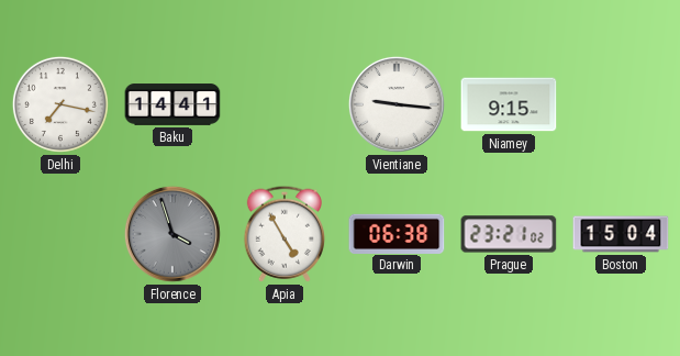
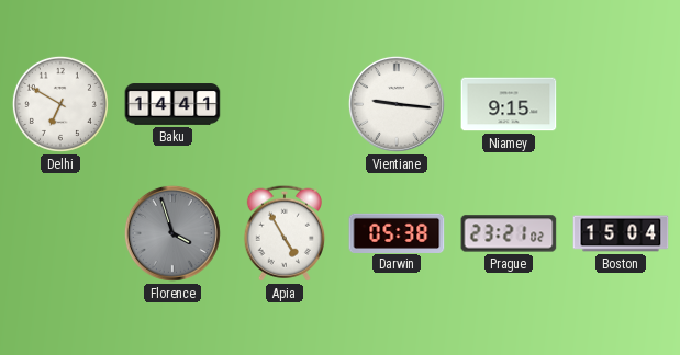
Delhi: 7:17 -> 6:50 (60, 104)
Darwin: 06:38 -> 05:38 (397, 232)
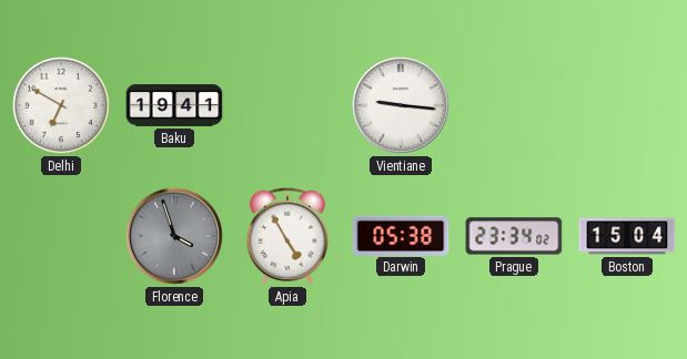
Baku: 14:41 -> 19:41 (174, 105)
Niamey: 9:15 -> none (509, 104)
Prague: 23:21 -> 23:34 (514, 236)
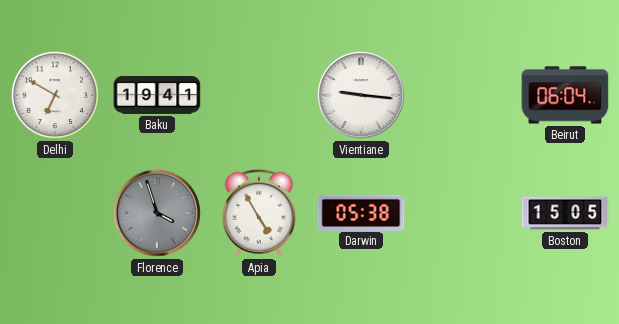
Beirut: none -> 06:04 (565, 95)
Prague: 23:34 -> none (514, 236)
Boston: 15:04 -> 15:05 (565, 213)
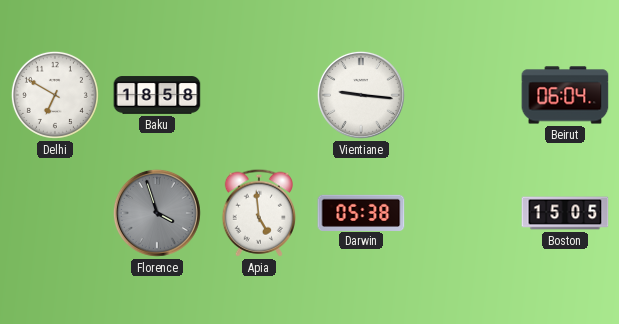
Baku: 19:41 -> 18:58 (157, 95)
Apia: 4:55 -> 4:59 (258, 213)
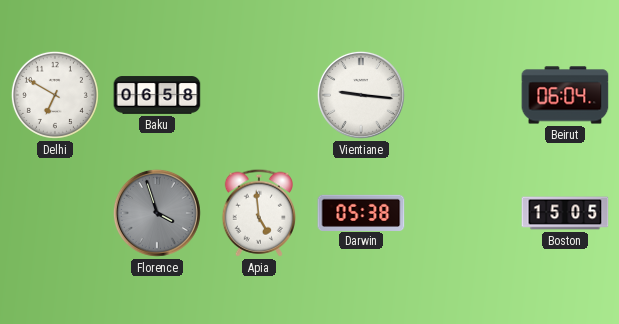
Baku: 18:58 -> 06:58 (157, 95)
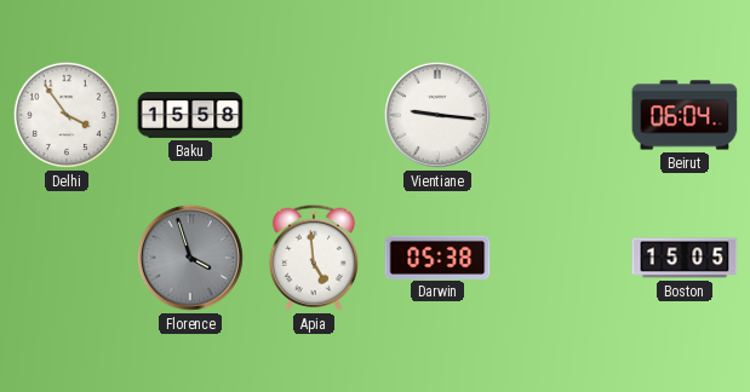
Delhi: 6:50 -> 3:54 (67, 115)
Baku: 06:58 -> 15:58 (190, 115)
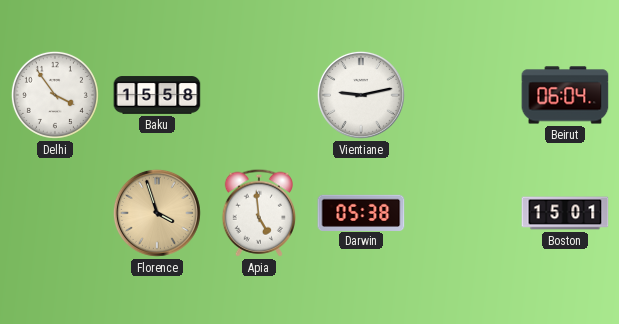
Vientiane: 9:16 -> 9:13 (361, 95)
Florence dial: grey -> champagne (157, 213)
Boston: 15:05 -> 15:01 (565, 213)
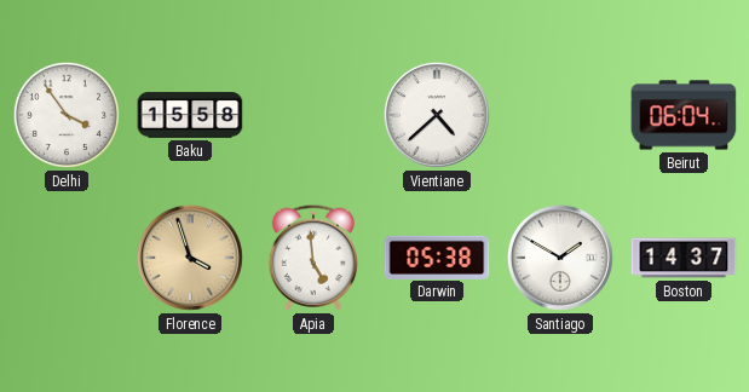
Vientiane: 9:13 -> 4:38 (437, 115)
Santiago: none -> 1:50 (560, 258)
Boston: 15:01 -> 14:37 (684, 258)
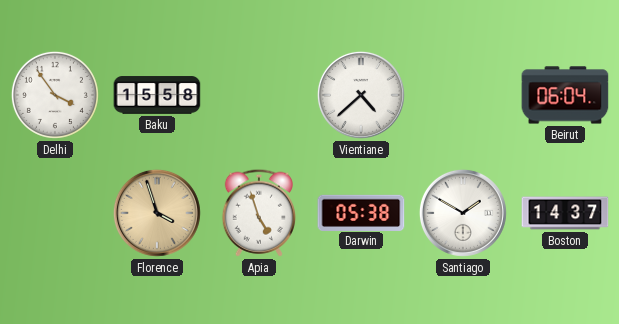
Apia: 4:59 -> 4:57 (258, 213)
